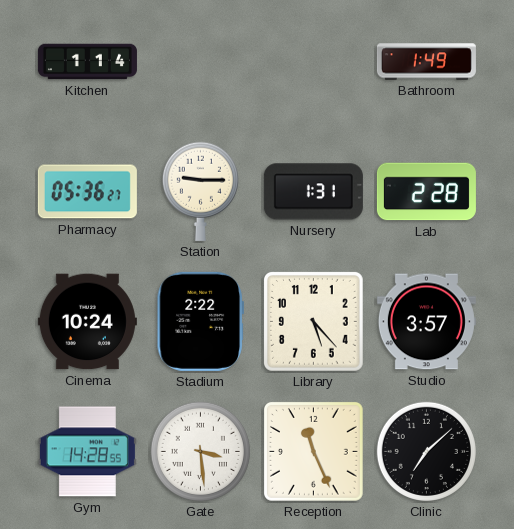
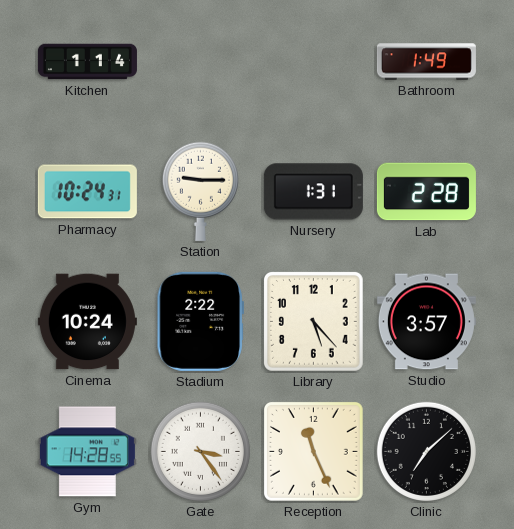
Pharmacy: 05:36 -> 10:24 (87, 192)
Gate: 3:29 -> 3:24 (200, 451)
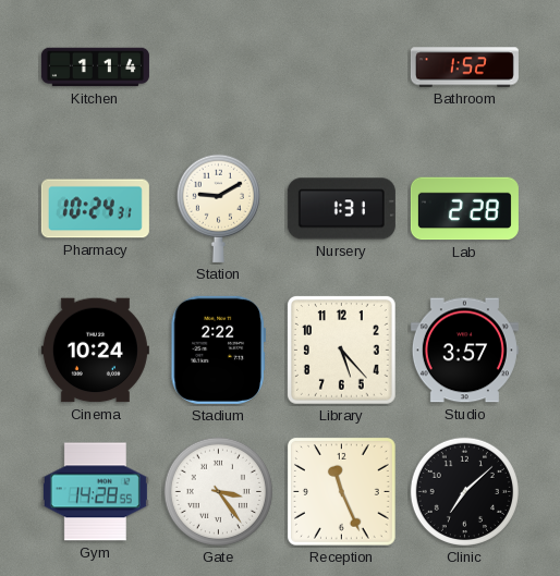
Bathroom: 1:49 -> 1:52 (464, 68)
Station: 9:15 -> 9:10 (218, 208)
